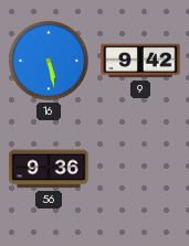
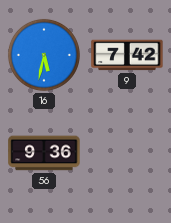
16: 5:28 -> 5:32 (44, 55)
9: 9:42 -> 7:42 (127, 55)
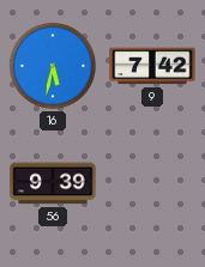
56: 9:36 -> 9:39 (53, 183)
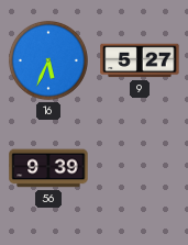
16: 5:32 -> 5:34 (48, 60)
9: 7:42 -> 5:27 (140, 60)
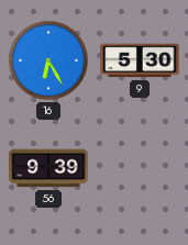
16: 5:34 -> 6:25 (48, 60)
9: 5:27 -> 5:30 (140, 60)
